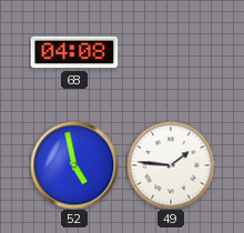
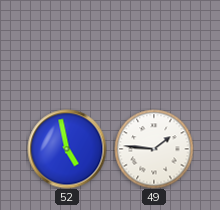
68: 04:08 -> none (74, 52)
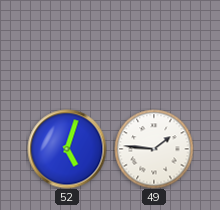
52: 4:58 -> 5:03 (67, 149)
